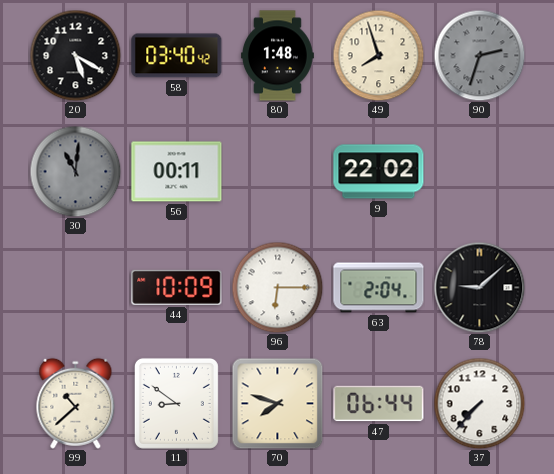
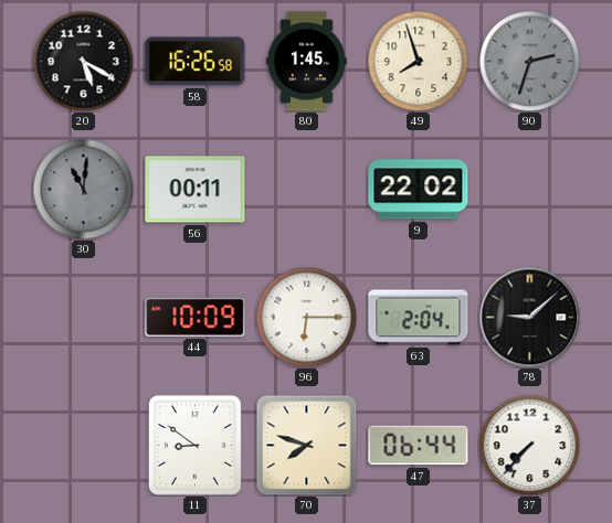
58: 03:40 -> 16:26 (196, 62)
80: 1:48 -> 1:45 (306, 62)
99: 10:38 -> none (76, 403)
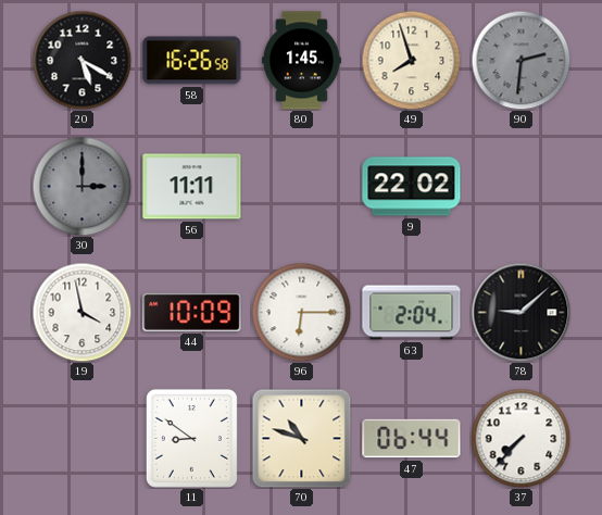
90: 2:33 -> 2:31 (521, 60)
30: 11:01 -> 3:00 (81, 186)
56: 00:11 -> 11:11 (192, 187)
19: none -> 3:58 (81, 312)
70: 7:48 -> 10:48 (301, 438)
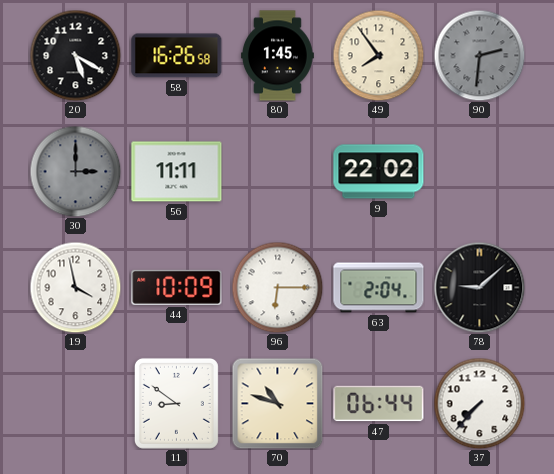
49: 7:57 -> 7:54 (378, 55)
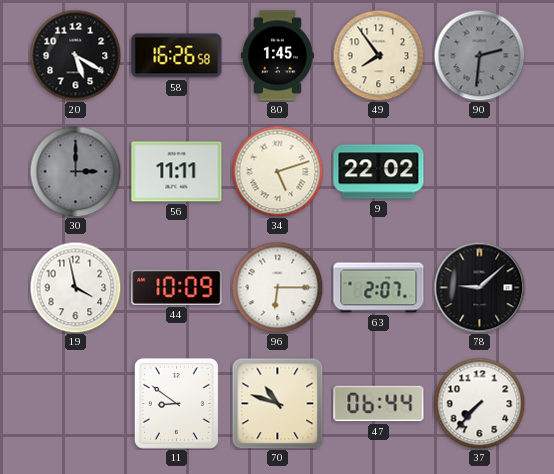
34: none -> 5:12 (277, 171)
63: 2:04 -> 2:07 (379, 288)
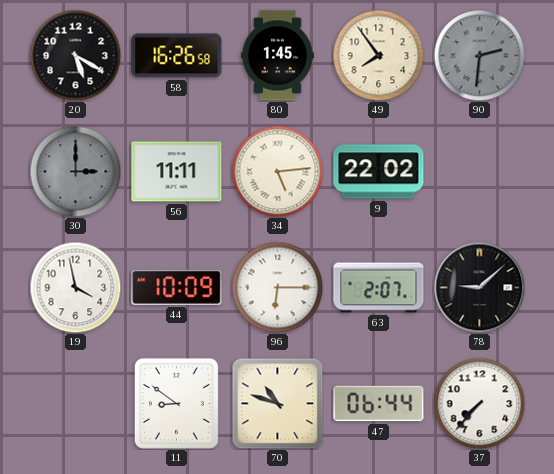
34: 5:12 -> 5:14 (277, 171)
